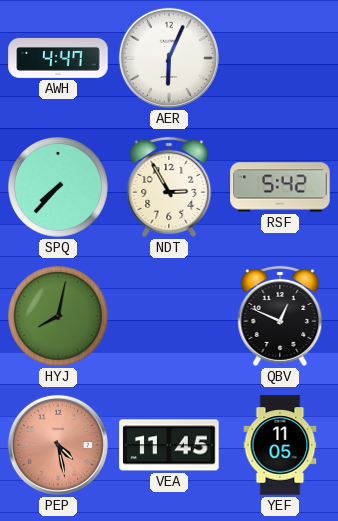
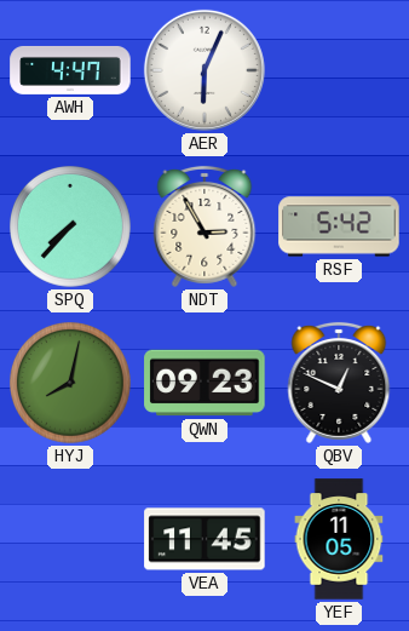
QWN: none -> 09:23 (204, 383)
PEP: 4:28 -> none (58, 445)
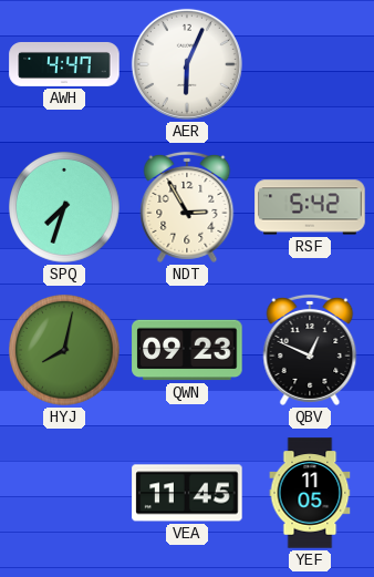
SPQ: 7:37 -> 7:33 (65, 208)
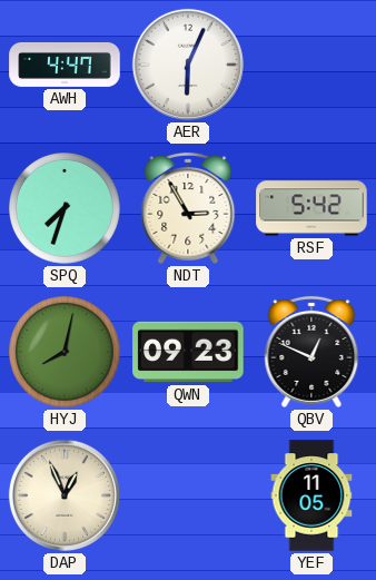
DAP: none -> 12:56 (65, 495)
VEA: 11:45 -> none (187, 493)
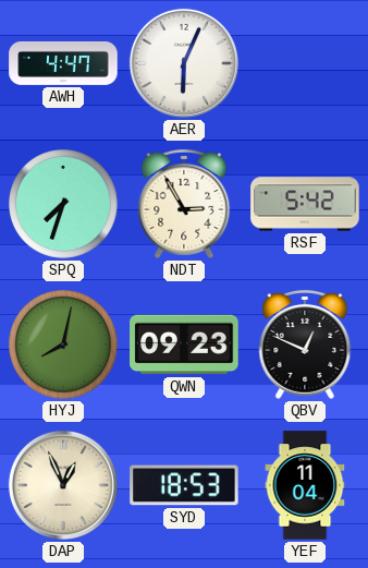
SYD: none -> 18:53 (184, 485)
YEF: 11:05 -> 11:04 (305, 485)
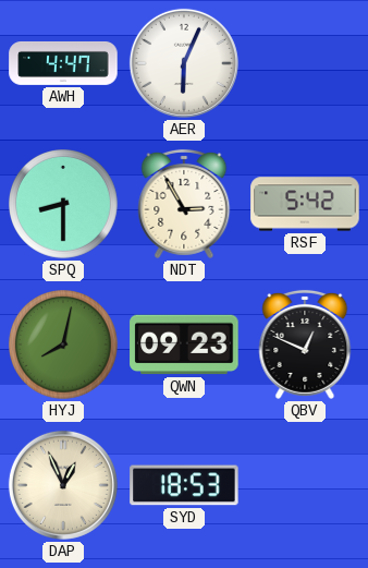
SPQ: 7:33 -> 8:30 (64, 205)
YEF: 11:04 -> none (305, 485)
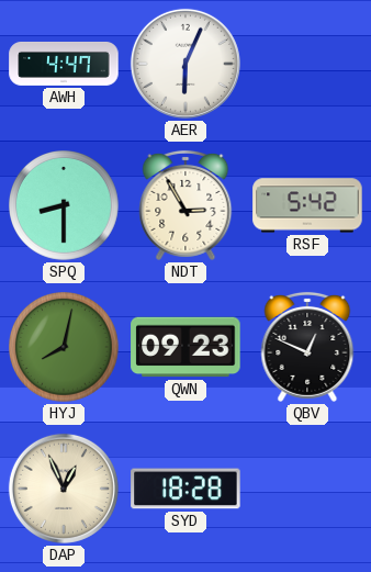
SYD: 18:53 -> 18:28 (185, 489)
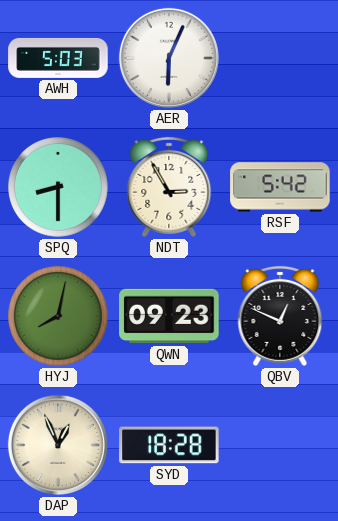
AWH: 4:47 -> 5:03 (58, 58)
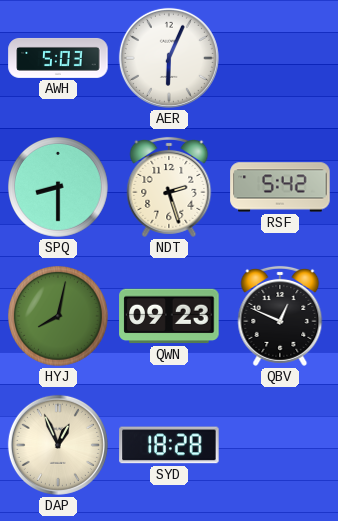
NDT: 2:55 -> 2:27 (169, 187)
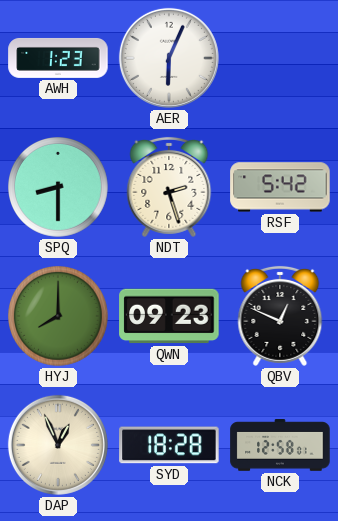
AWH: 5:03 -> 1:23 (58, 58)
HYJ: 8:02 -> 8:00 (59, 317)
NCK: none -> 12:58 (280, 445)
